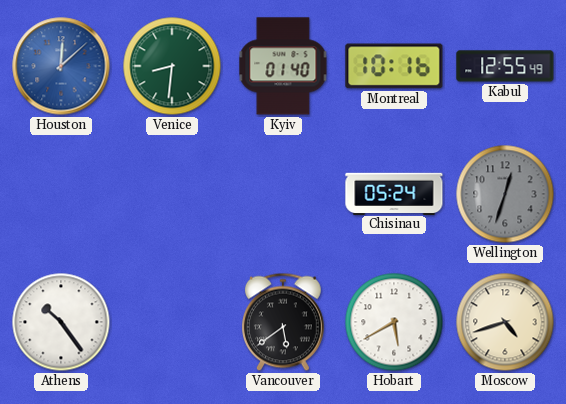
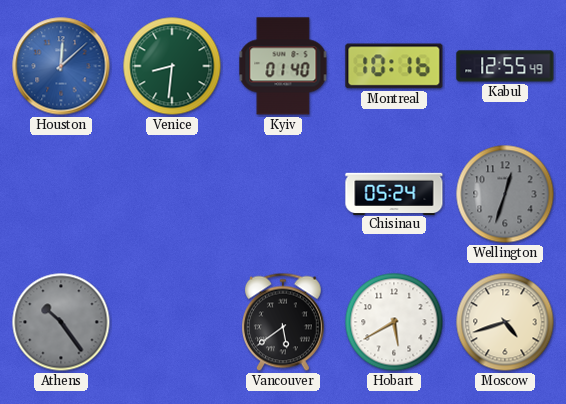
Athens dial: white -> grey (61, 322)
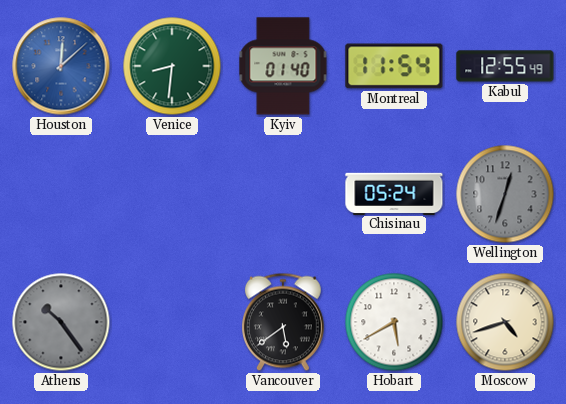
Montreal: 10:16 -> 11:54 (394, 66)
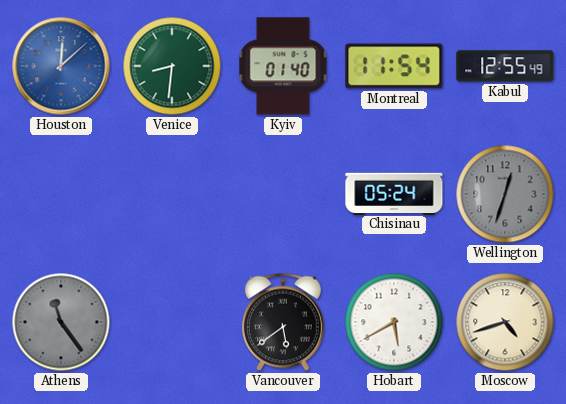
Athens: 10:24 -> 11:24 (61, 322)
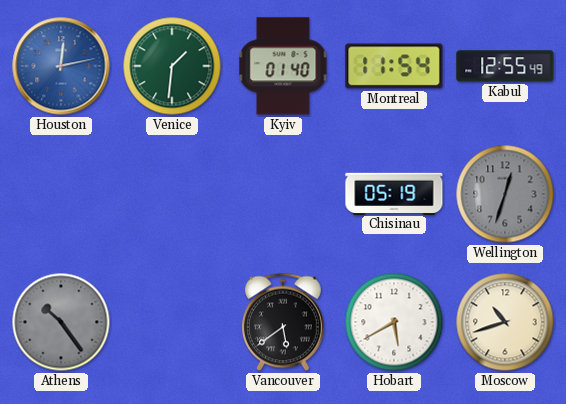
Houston: 12:08 -> 12:13 (61, 66)
Venice: 8:31 -> 1:31 (172, 66)
Chisinau: 05:24 -> 05:19 (394, 193)
Athens: 11:24 -> 10:24 (61, 322)
Moscow: 4:42 -> 10:42 (505, 322)
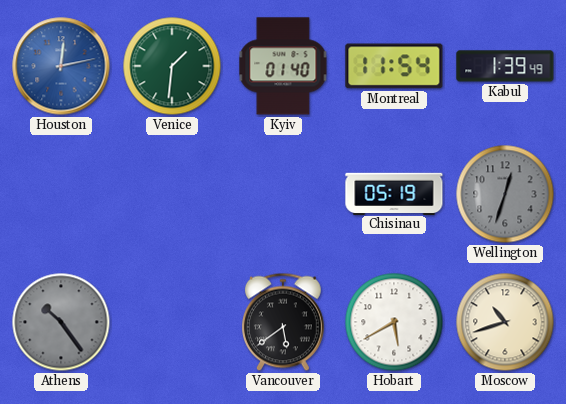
Kabul: 12:55 -> 1:39 (505, 66)
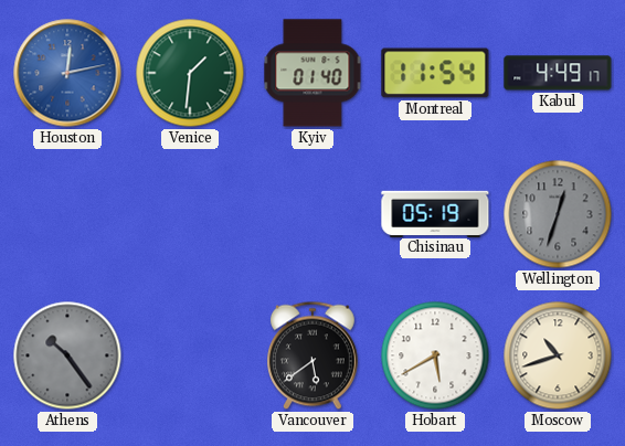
Kabul: 1:39 -> 4:49 (558, 73)
